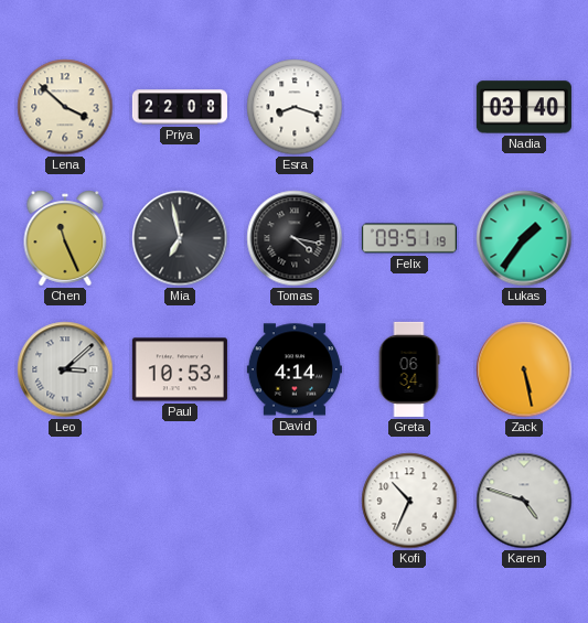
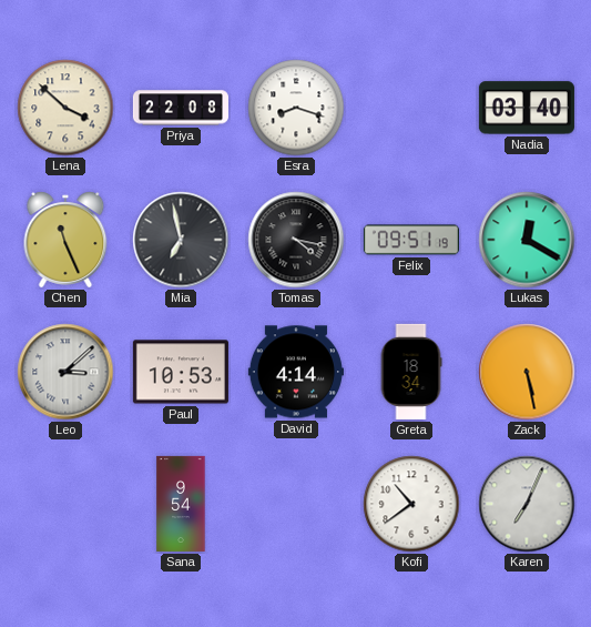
Lukas: 1:36 -> 12:20 (527, 240)
Greta: 06:34 -> 18:34 (411, 372)
Sana: none -> 9:54 (181, 504)
Kofi: 10:34 -> 10:39 (411, 504)
Karen: 4:48 -> 7:04 (527, 504)
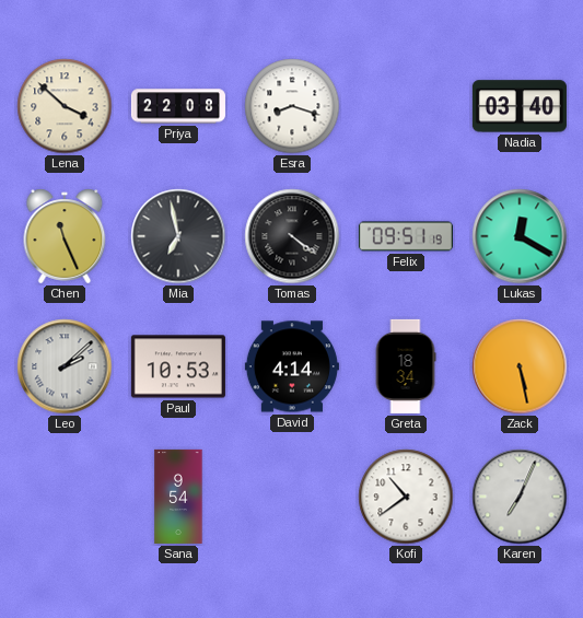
Tomas: 4:17 -> 4:21 (292, 236)
Leo: 3:08 -> 2:08 (65, 366)
